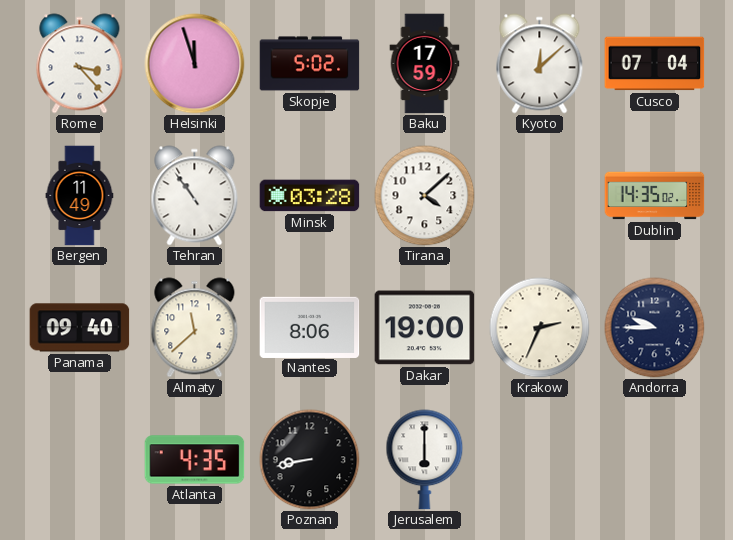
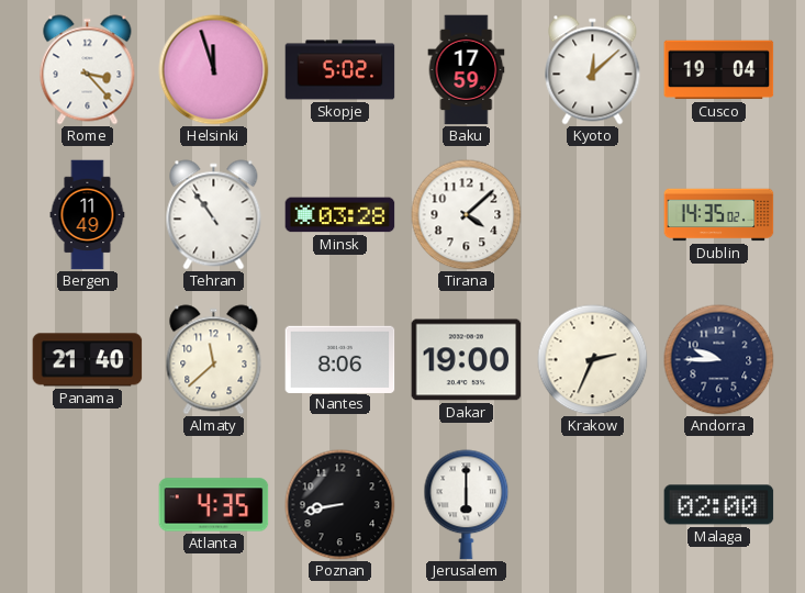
Cusco: 07:04 -> 19:04 (719, 70)
Panama: 09:40 -> 21:40 (88, 360)
Malaga: none -> 02:00 (719, 505)
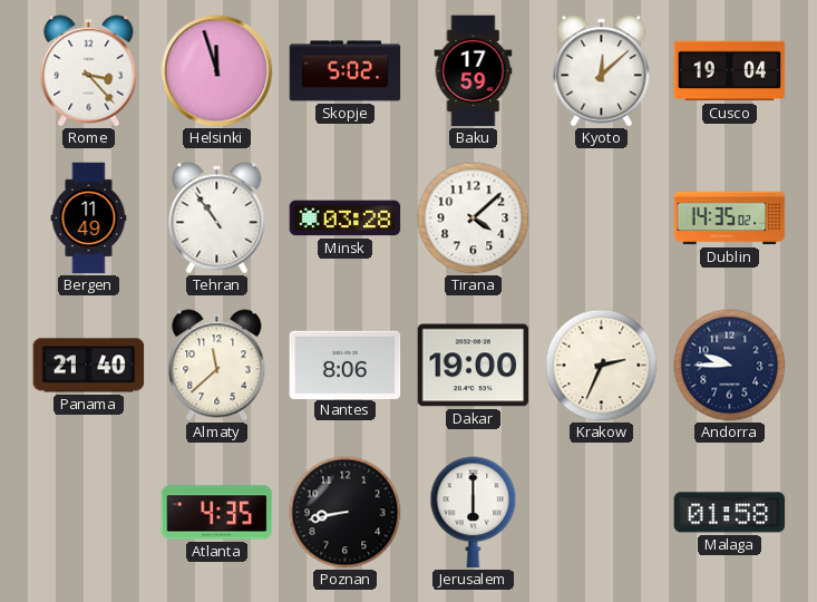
Malaga: 02:00 -> 01:58 (730, 513)
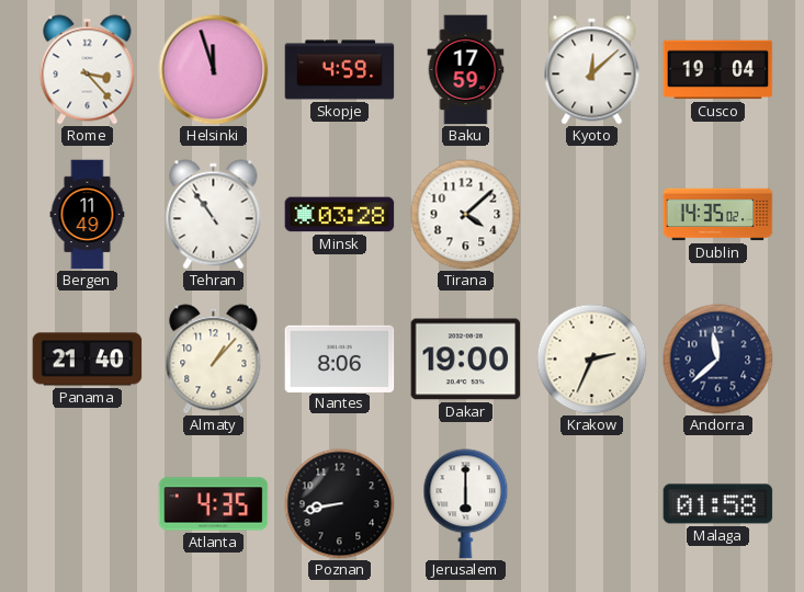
Skopje: 5:02 -> 4:59 (340, 70)
Almaty: 11:38 -> 1:07 (214, 360)
Andorra: 9:45 -> 11:38 (718, 360)
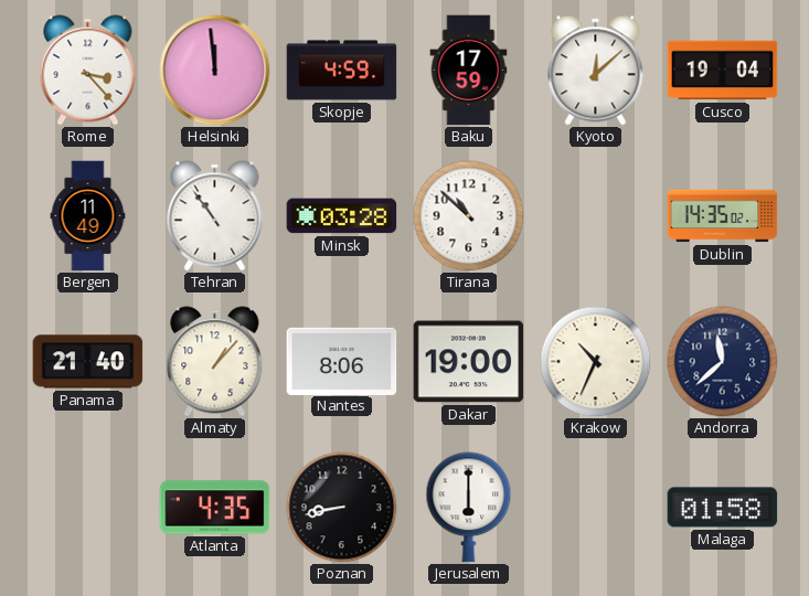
Helsinki: 11:57 -> 11:59 (215, 71)
Tirana: 4:08 -> 10:52 (469, 216)
Krakow: 2:34 -> 10:34 (596, 362)
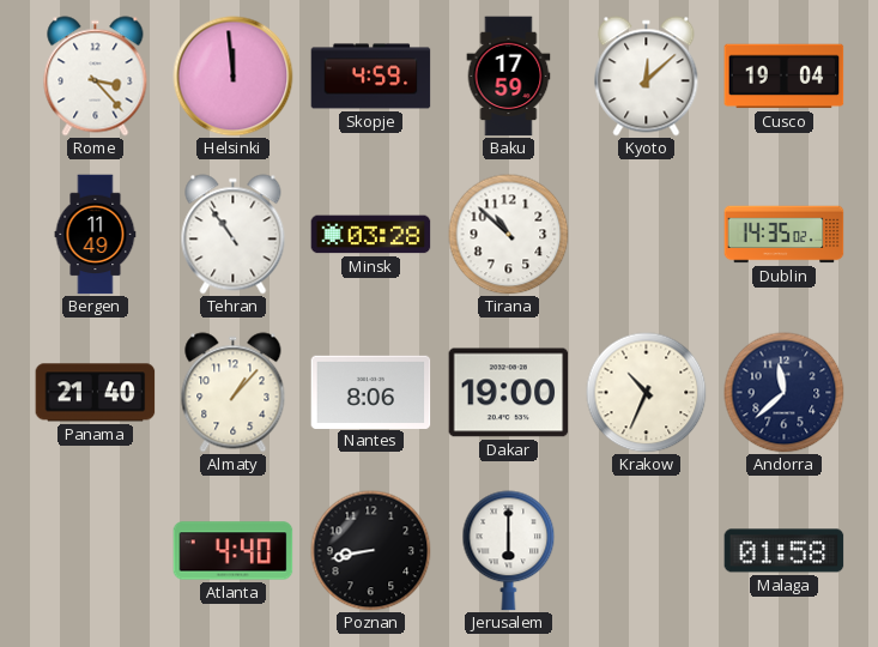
Atlanta: 4:35 -> 4:40 (234, 551)
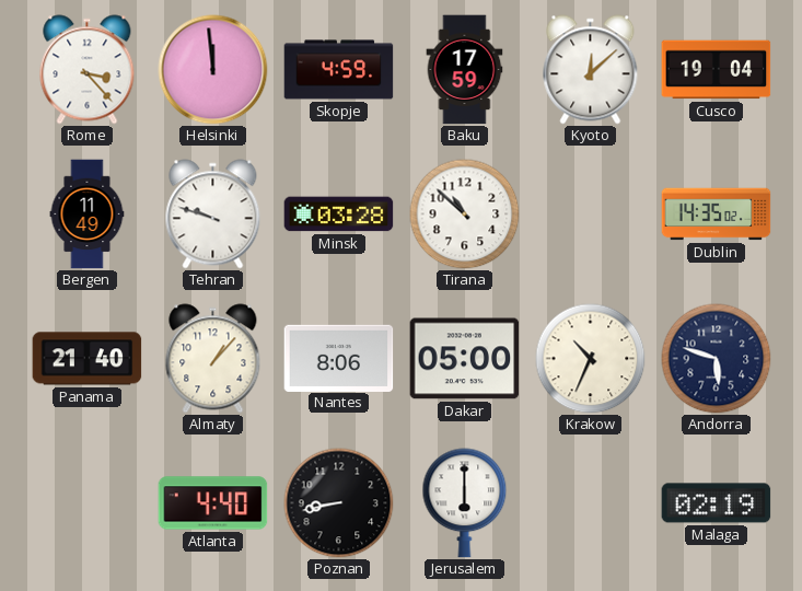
Tehran: 10:54 -> 9:48 (213, 215)
Dakar: 19:00 -> 05:00 (465, 359)
Andorra: 11:38 -> 5:48 (717, 359)
Malaga: 01:58 -> 02:19 (717, 503)
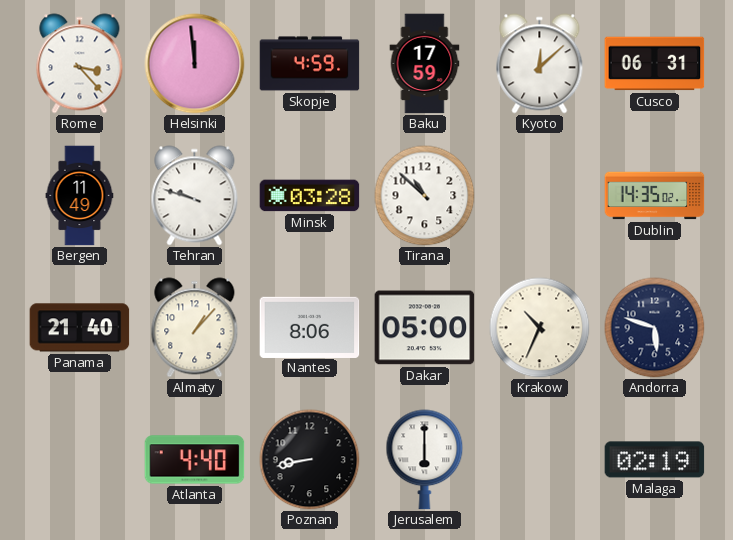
Cusco: 19:04 -> 06:31 (655, 64)
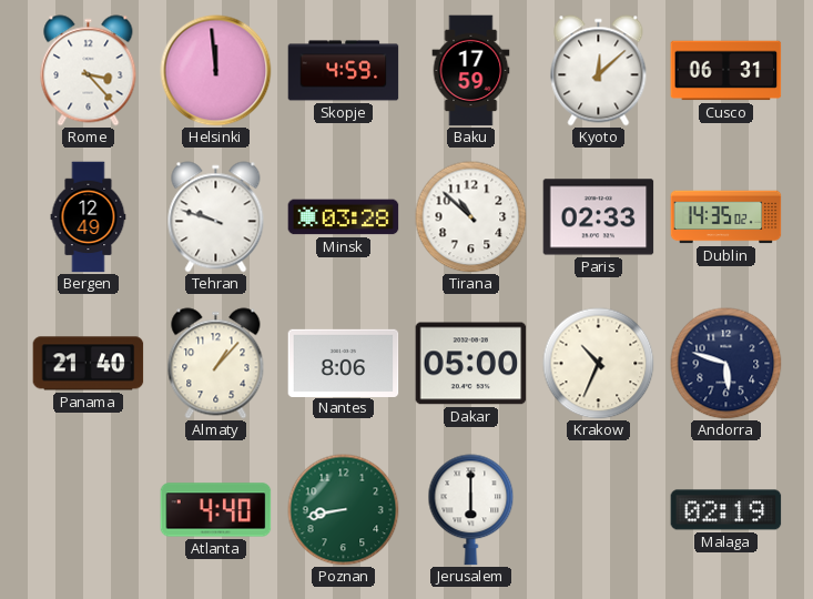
Bergen: 11:49 -> 12:49 (89, 217)
Paris: none -> 02:33 (599, 217)
Poznan dial: black -> green (344, 510)
